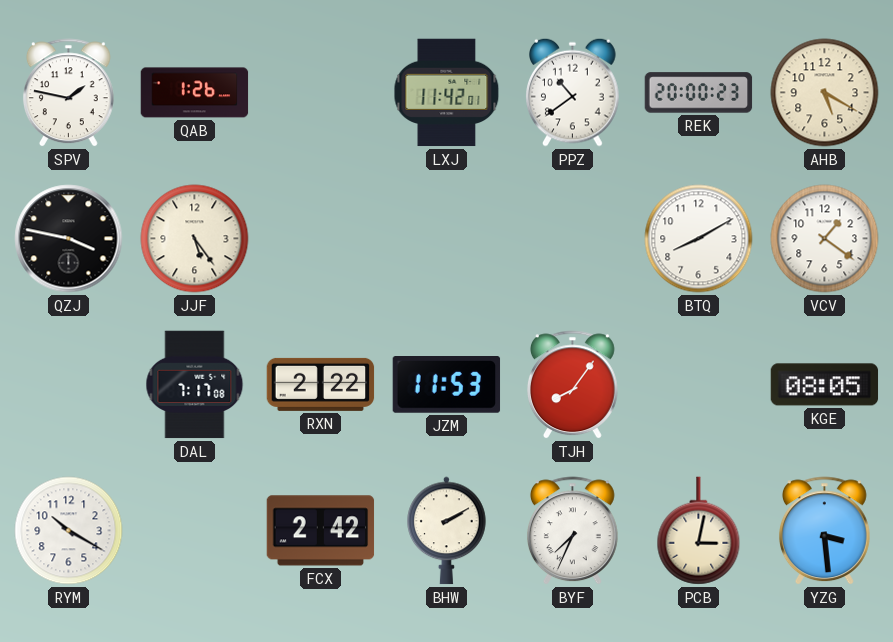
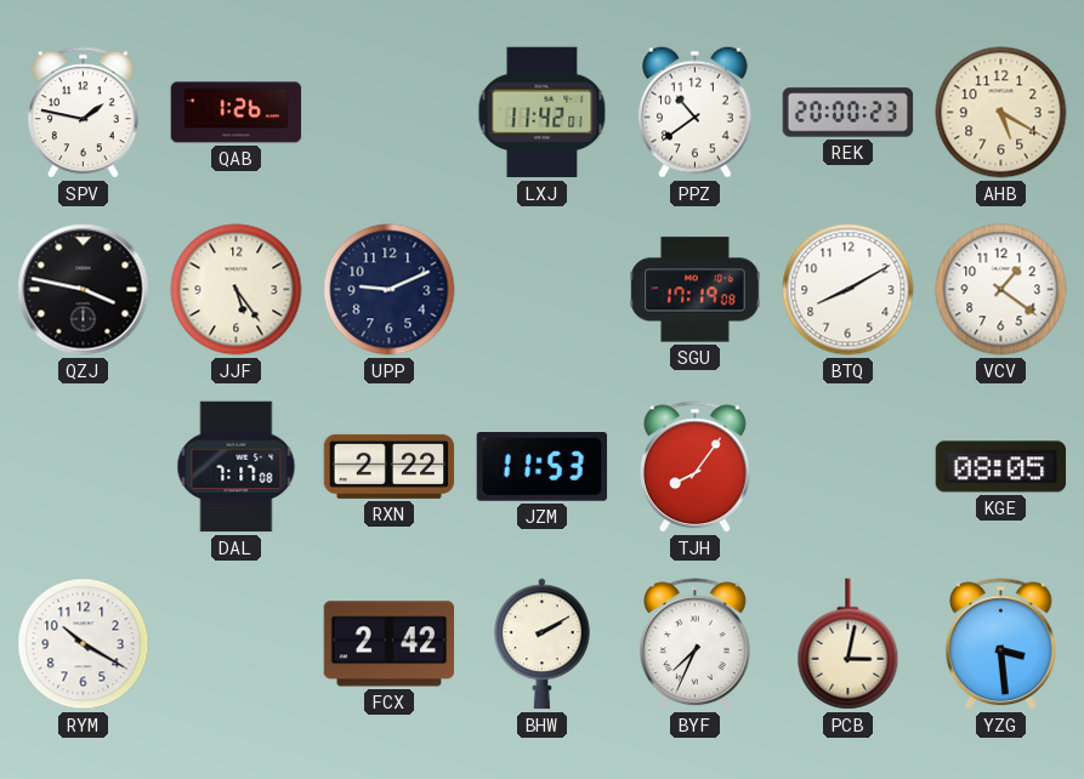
UPP: none -> 9:11 (390, 290)
SGU: none -> 17:19 (696, 290)
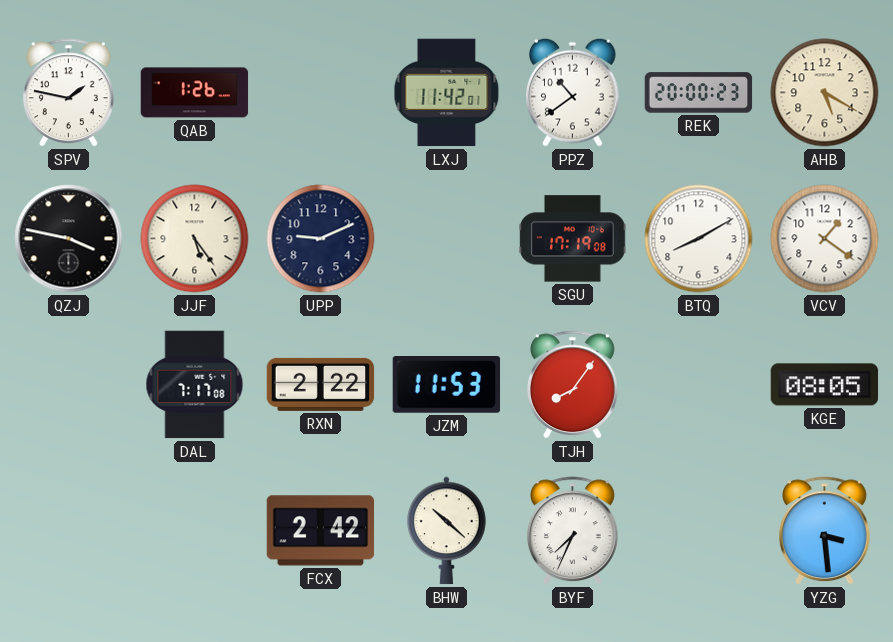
RYM: 10:20 -> none (84, 644)
BHW: 2:10 -> 10:22 (447, 531)
PCB: 3:02 -> none (849, 644)
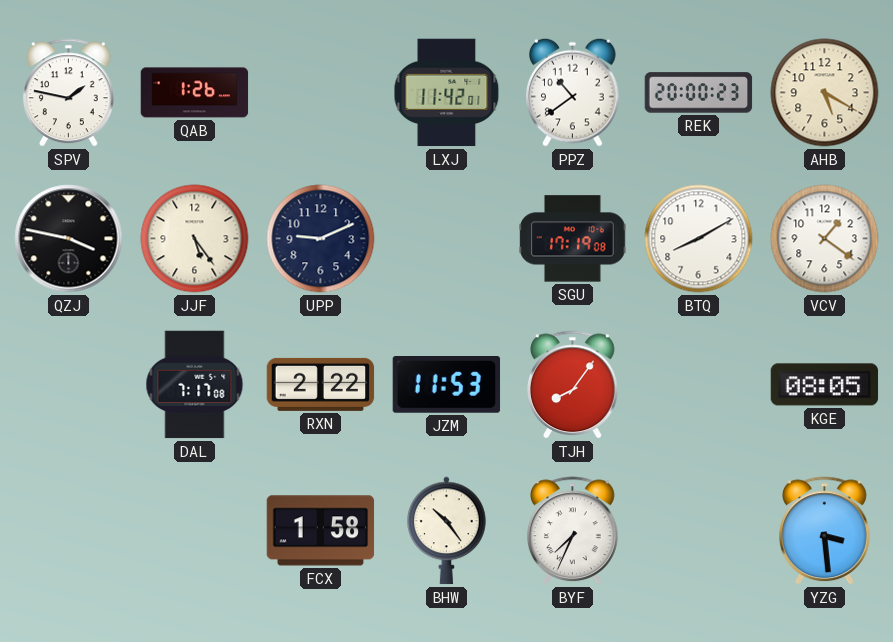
FCX: 2:42 -> 1:58 (321, 531)
BHW: 10:22 -> 10:24 (447, 531)
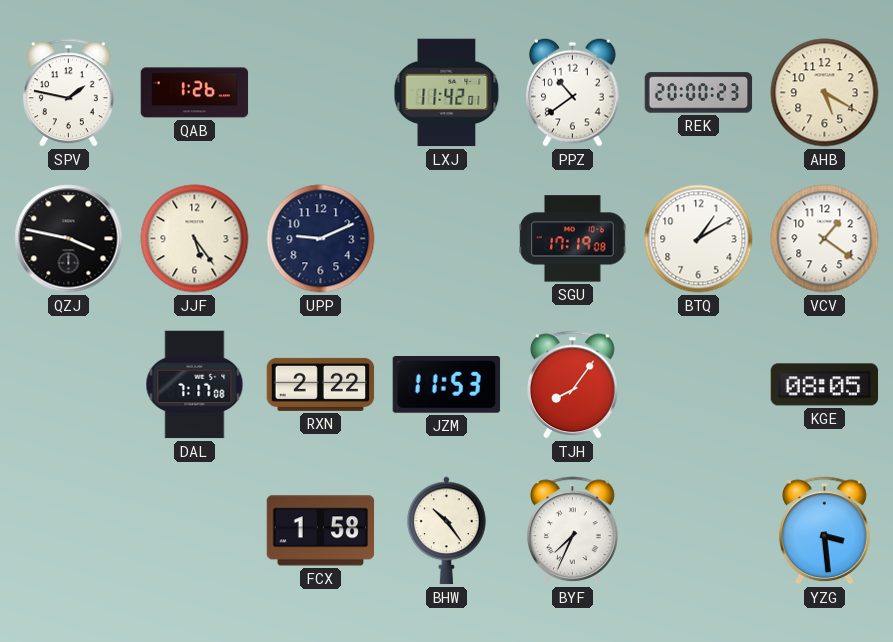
BTQ: 8:10 -> 1:10 (699, 239)
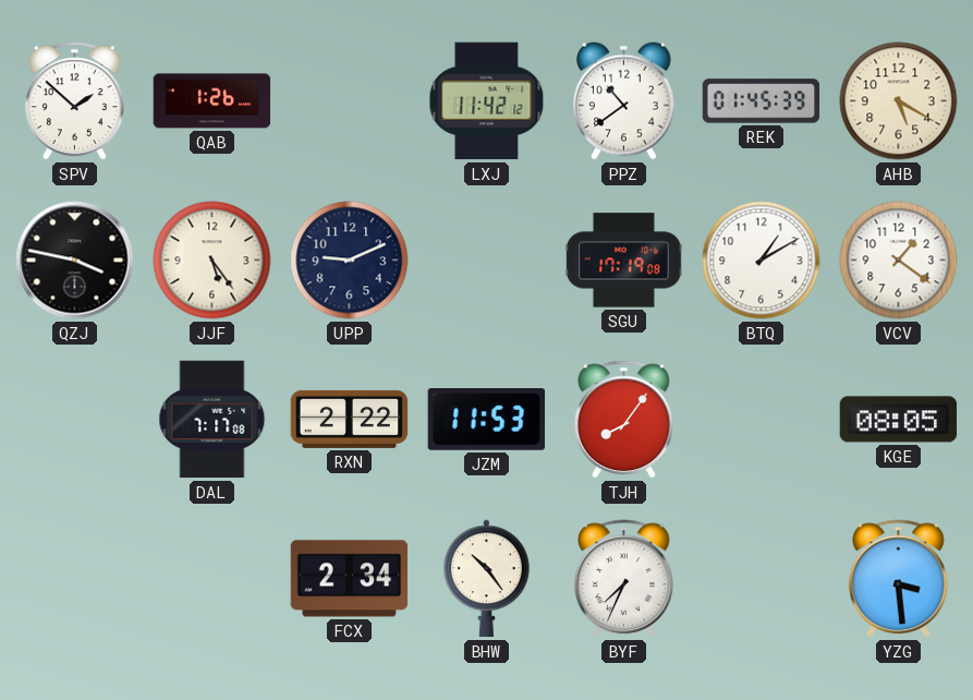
SPV: 1:47 -> 1:52 (74, 101)
LXJ: 11:42:01 -> 11:42:12 (487, 101)
REK: 20:00 -> 01:45 (762, 101)
FCX: 1:58 -> 2:34 (350, 579)
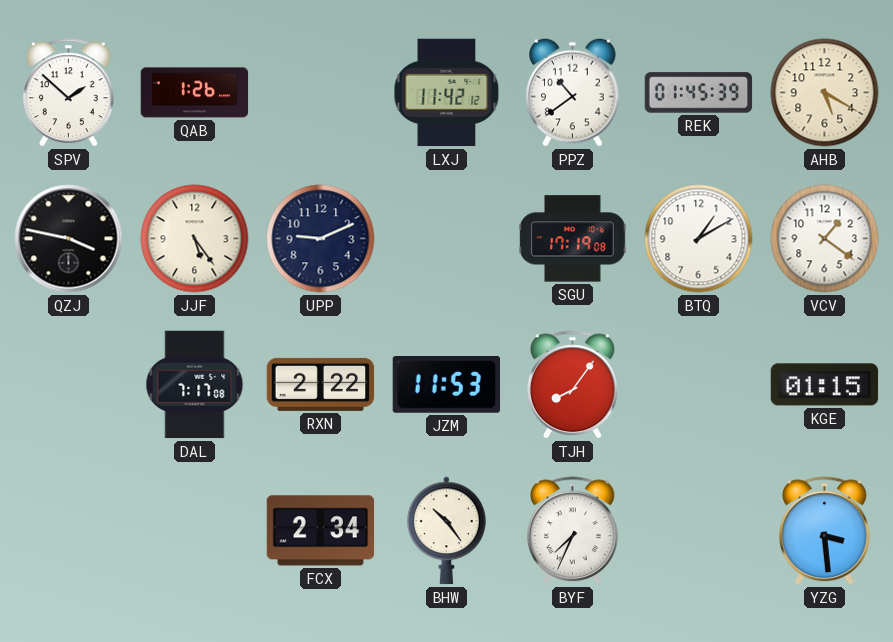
KGE: 08:05 -> 01:15 (825, 385)
